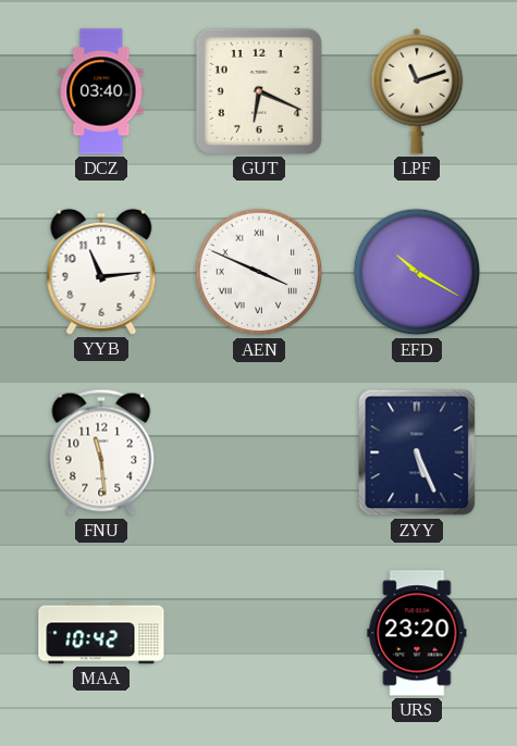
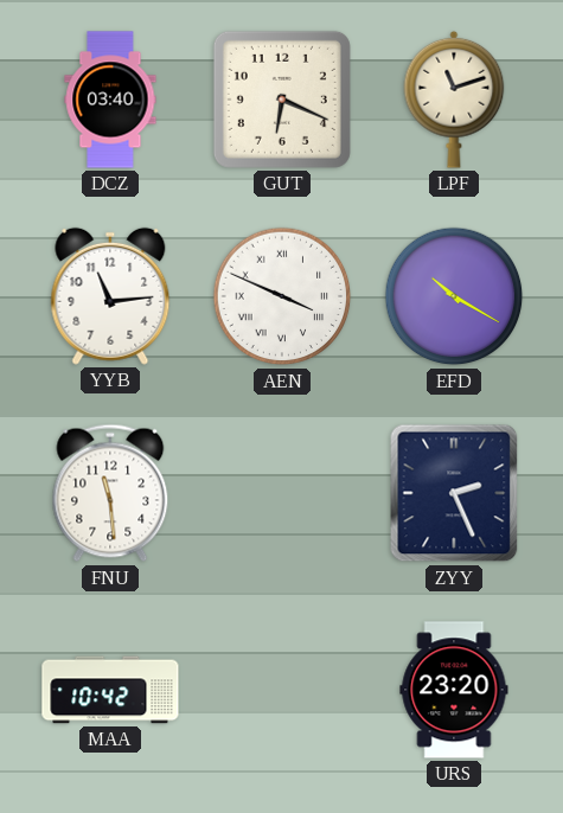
ZYY: 5:26 -> 2:26 (454, 493)
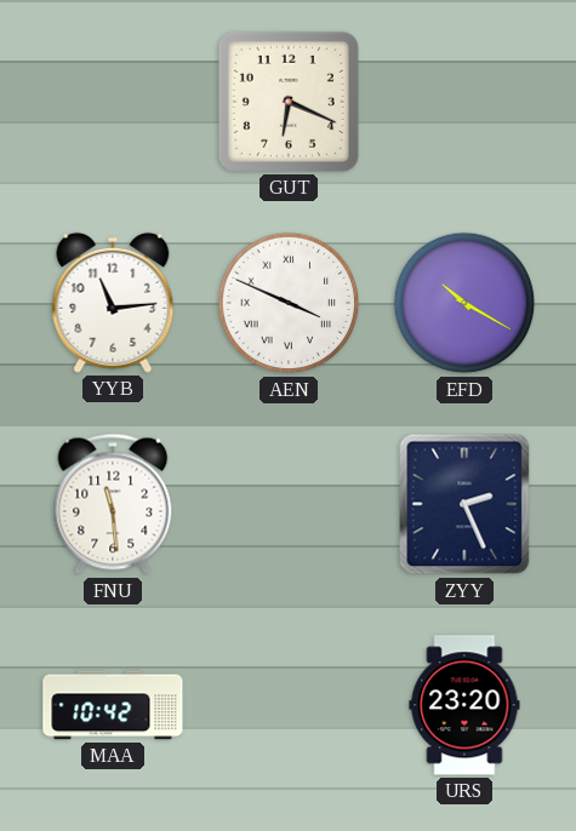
DCZ: 03:40 -> none (110, 100)
LPF: 11:12 -> none (454, 100)
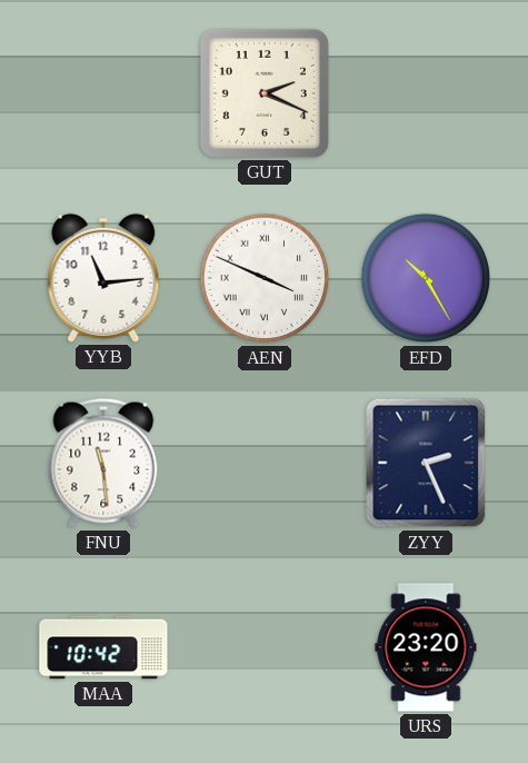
GUT: 6:19 -> 2:19 (265, 93)
EFD: 10:20 -> 10:25 (426, 278)
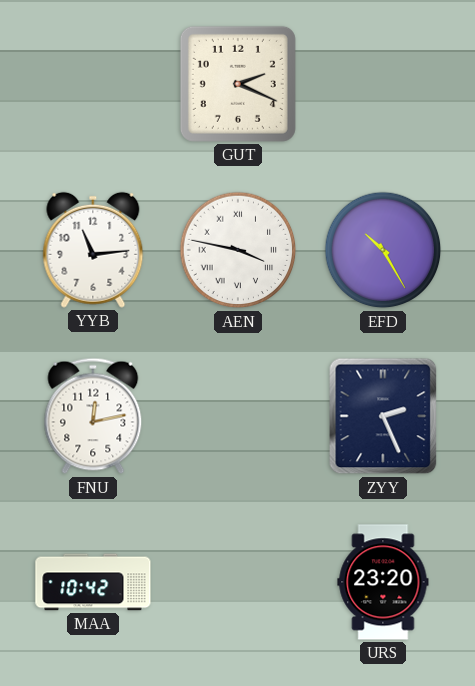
AEN: 3:49 -> 3:47 (238, 250)
FNU: 11:29 -> 12:13 (93, 416)
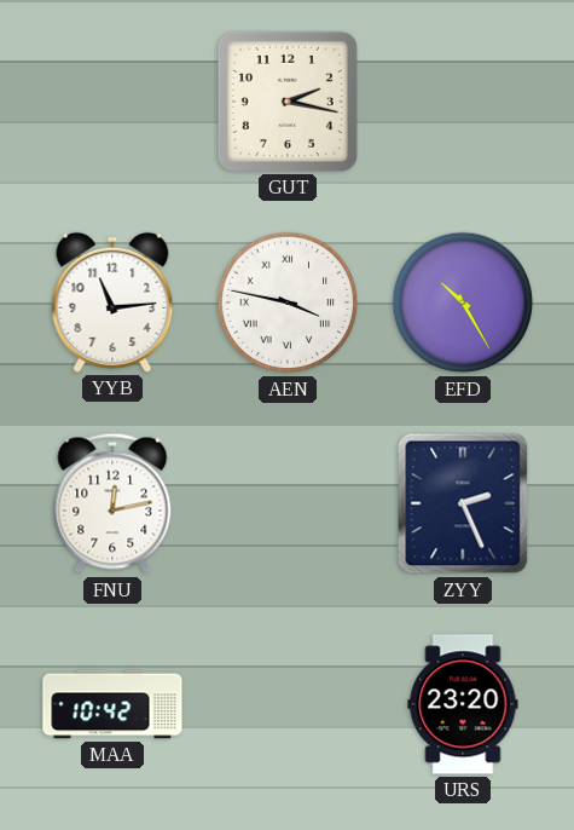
GUT: 2:19 -> 2:17 (288, 102)
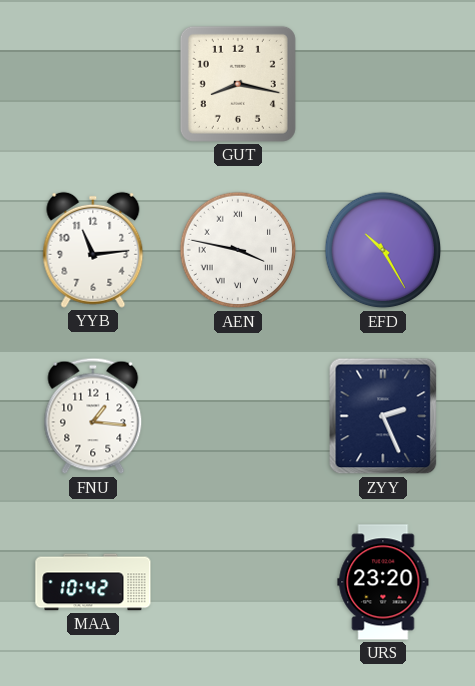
GUT: 2:17 -> 8:17 (238, 84)
FNU: 12:13 -> 1:16 (93, 416)
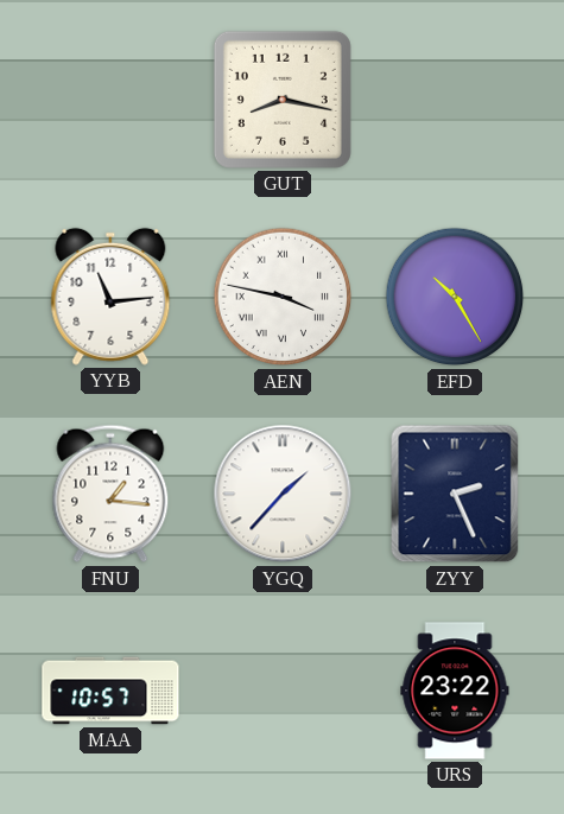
YGQ: none -> 1:37 (283, 494)
MAA: 10:42 -> 10:57 (110, 691)
URS: 23:20 -> 23:22 (455, 691)
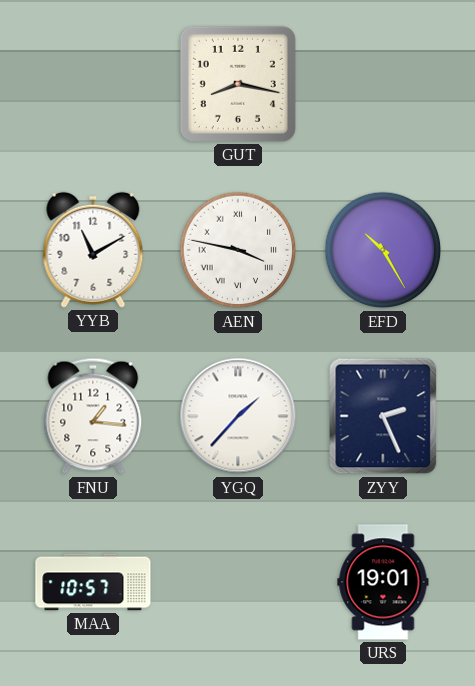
YYB: 11:14 -> 11:10 (93, 250)
URS: 23:22 -> 19:01 (383, 582)
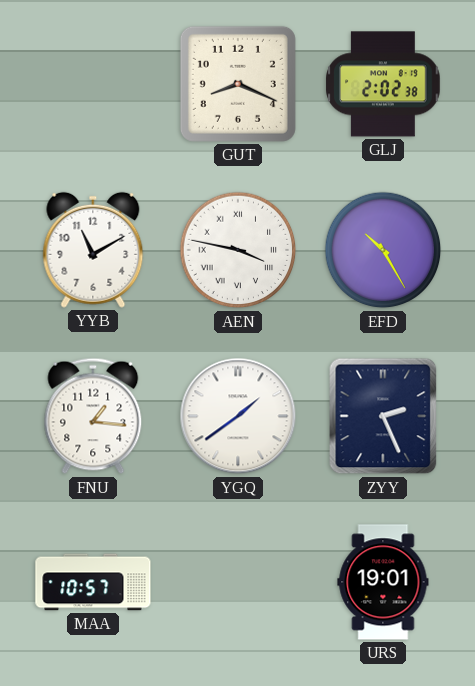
GUT: 8:17 -> 8:19 (238, 84)
GLJ: none -> 2:02 (383, 84)
YGQ: 1:37 -> 1:39 (238, 416)
